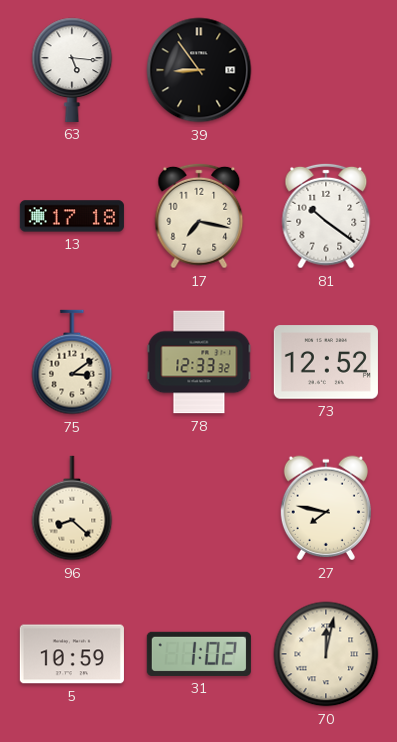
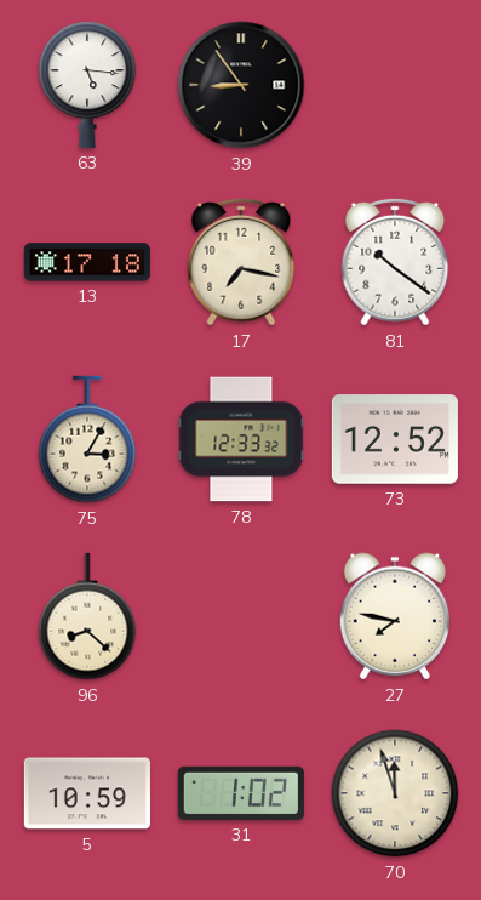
75: 3:09 -> 3:05 (87, 439)
70: 12:02 -> 11:57 (395, 793)
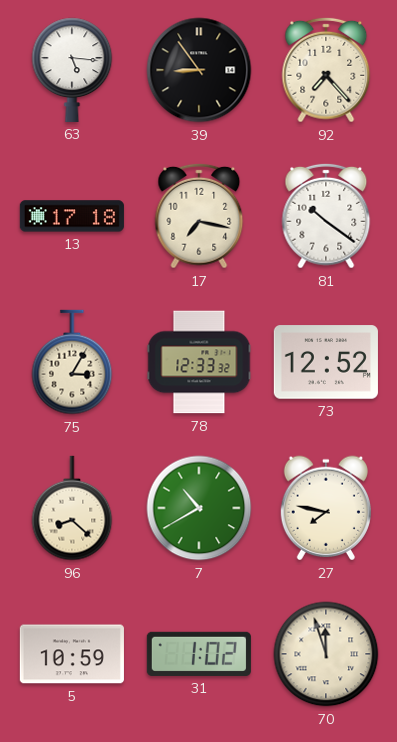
92: none -> 7:23 (326, 70)
7: none -> 10:40 (199, 508)
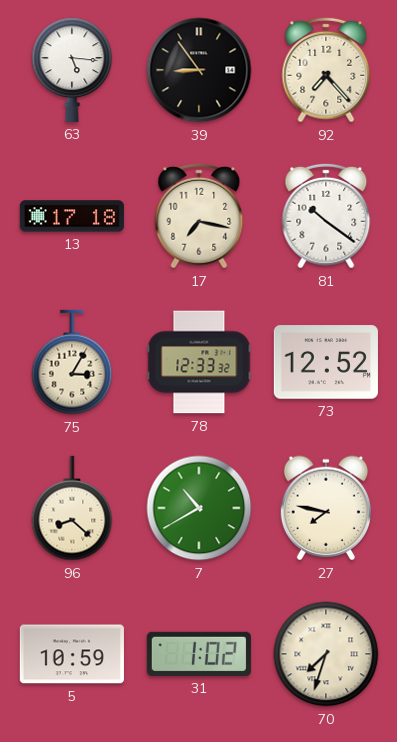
70: 11:57 -> 7:33 (326, 654)
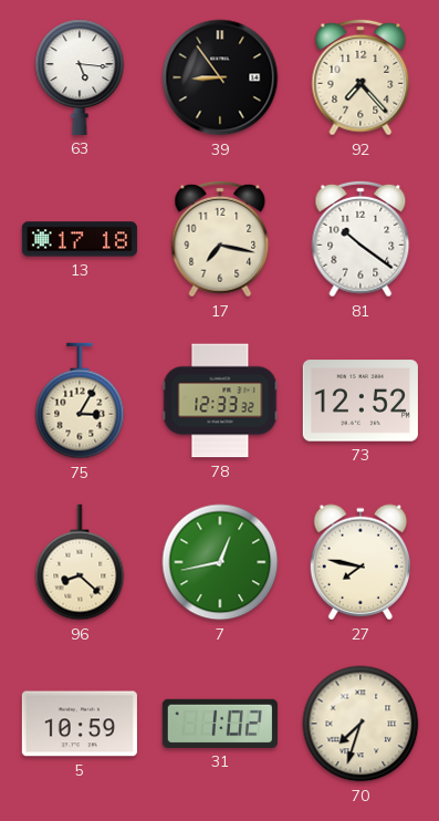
7: 10:40 -> 12:43 (220, 562)
